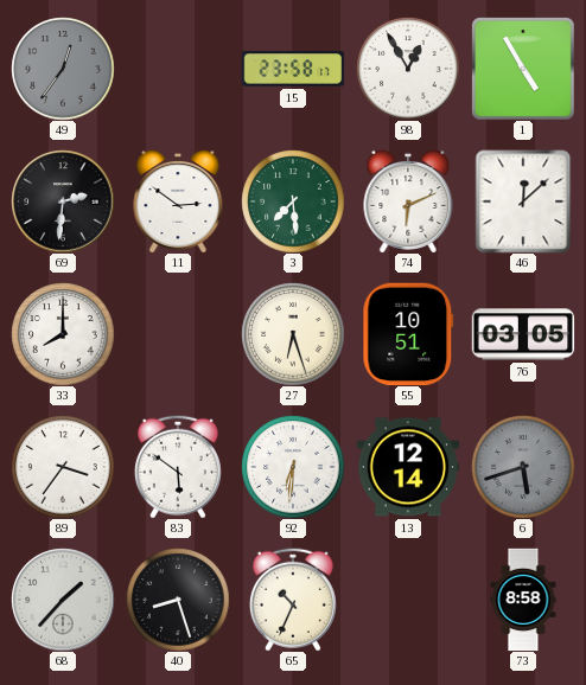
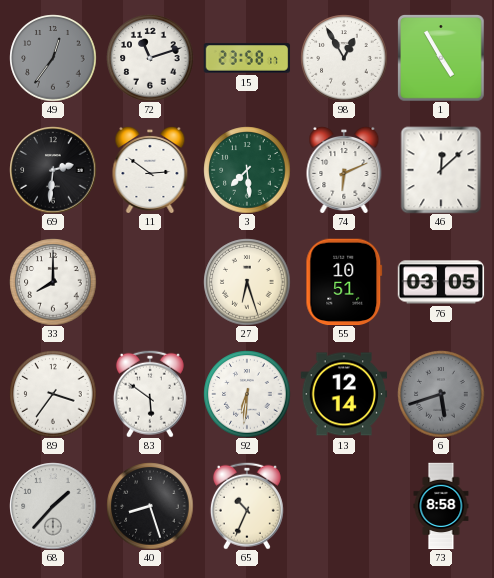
72: none -> 11:12 (150, 58)
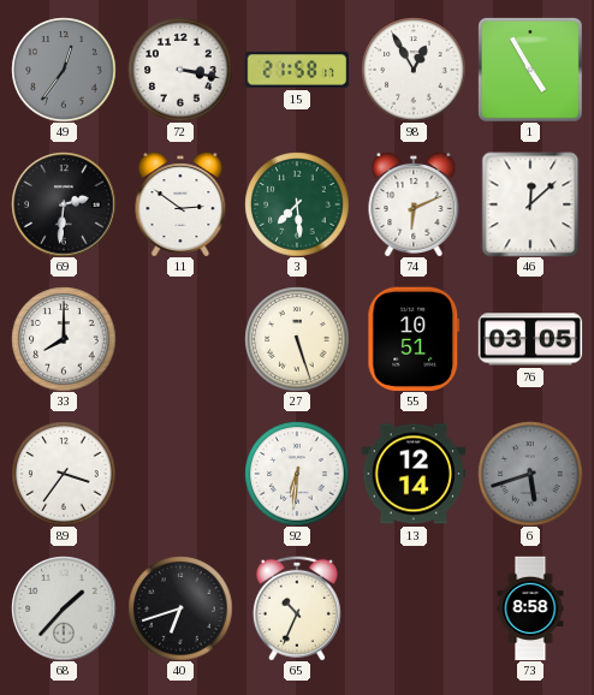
72: 11:12 -> 3:17 (180, 70)
15: 23:58 -> 21:58 (297, 70)
27: 6:27 -> 5:27 (297, 339)
83: 5:51 -> none (150, 394)
40: 8:27 -> 6:42 (180, 608)
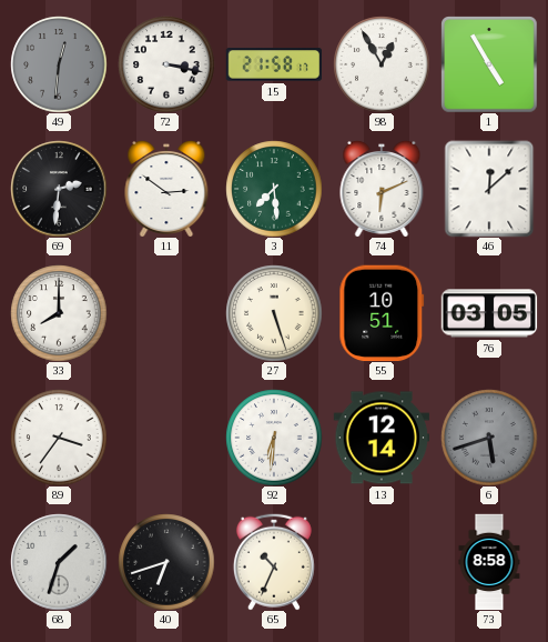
49: 12:36 -> 12:31 (59, 64)
68: 1:37 -> 1:33 (59, 562)
